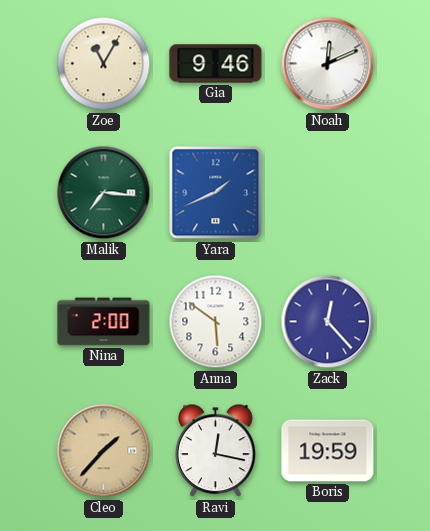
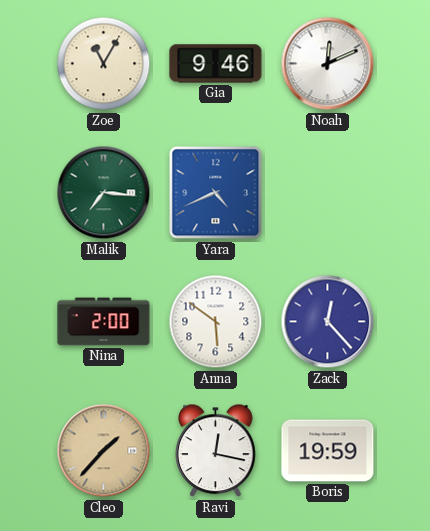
Yara: 1:41 -> 4:41 (216, 193)
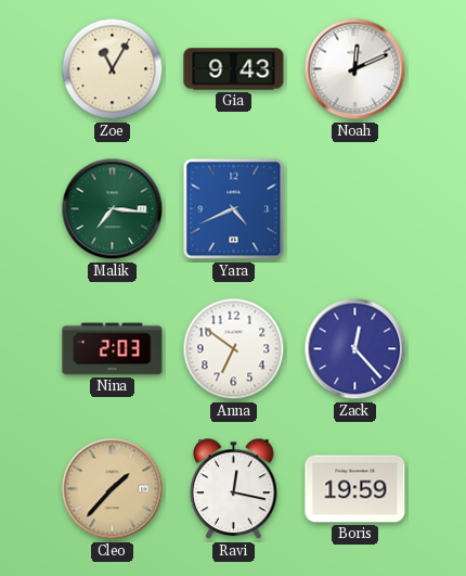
Gia: 9:46 -> 9:43 (234, 69)
Nina: 2:00 -> 2:03 (113, 349)
Anna: 5:51 -> 6:51 (234, 349)
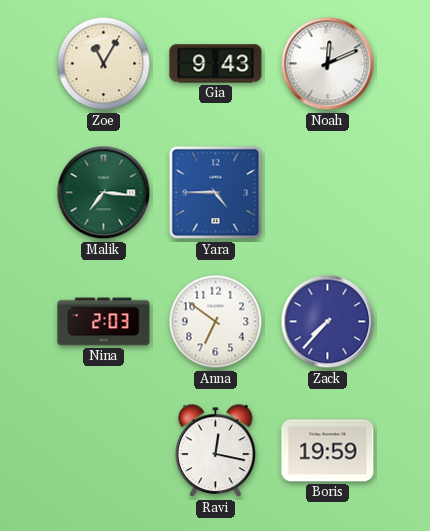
Yara: 4:41 -> 4:45 (216, 193)
Zack: 12:23 -> 7:37 (328, 322)
Cleo: 1:37 -> none (113, 489)
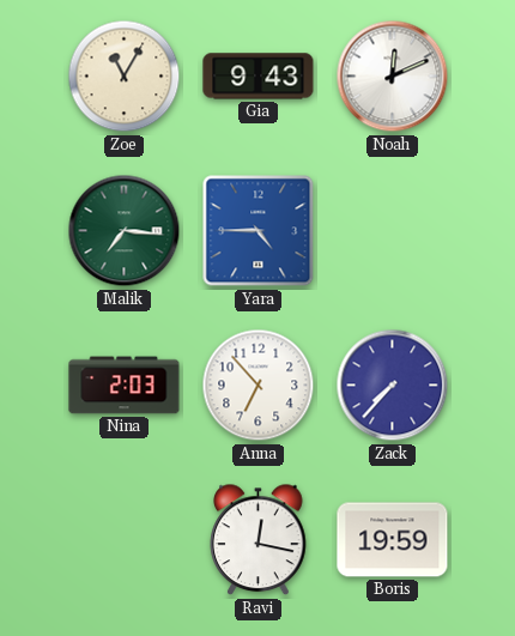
Anna: 6:51 -> 6:53 (259, 386)
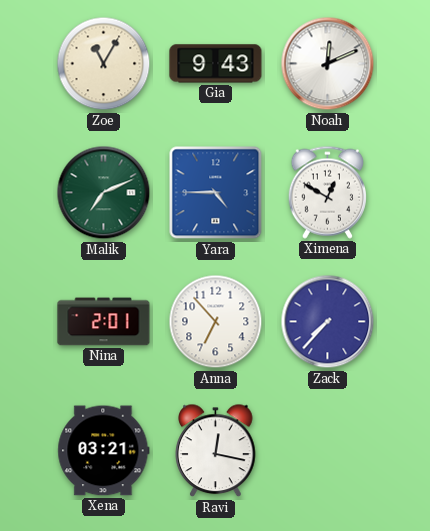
Malik: 7:16 -> 7:11 (104, 193)
Ximena: none -> 12:50 (327, 192)
Nina: 2:03 -> 2:01 (104, 322)
Xena: none -> 03:21 (104, 451)
Boris: 19:59 -> none (393, 540)
